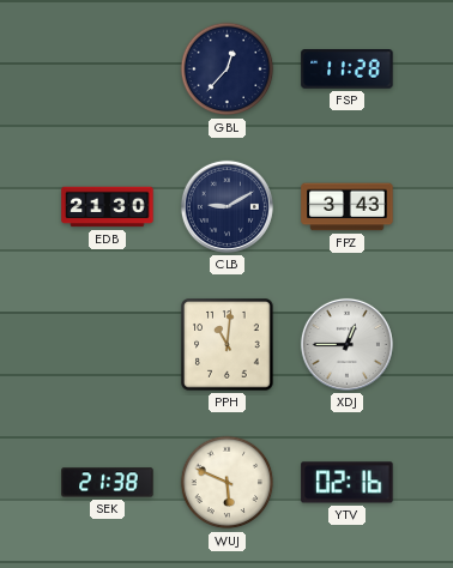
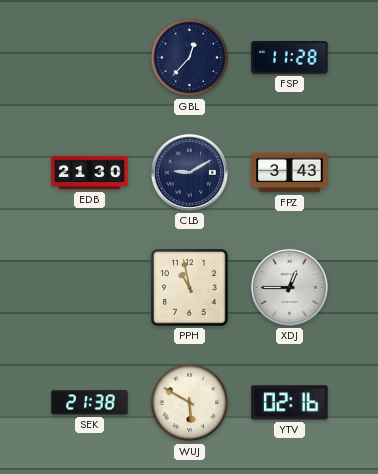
PPH: 11:01 -> 10:58 (190, 288)
WUJ: 5:49 -> 5:50 (190, 403)
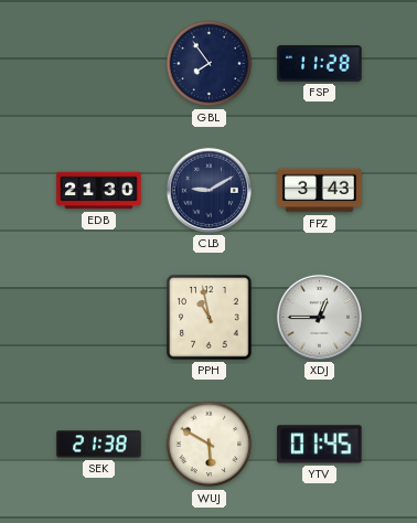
GBL: 12:37 -> 7:54 (210, 64)
YTV: 02:16 -> 01:45 (320, 445)
